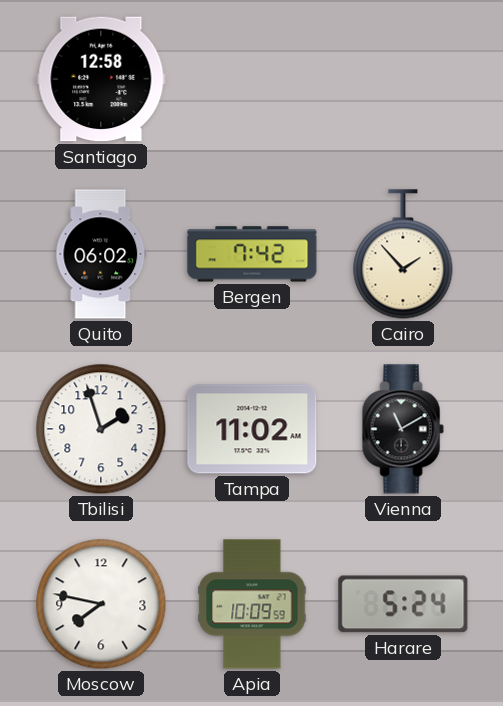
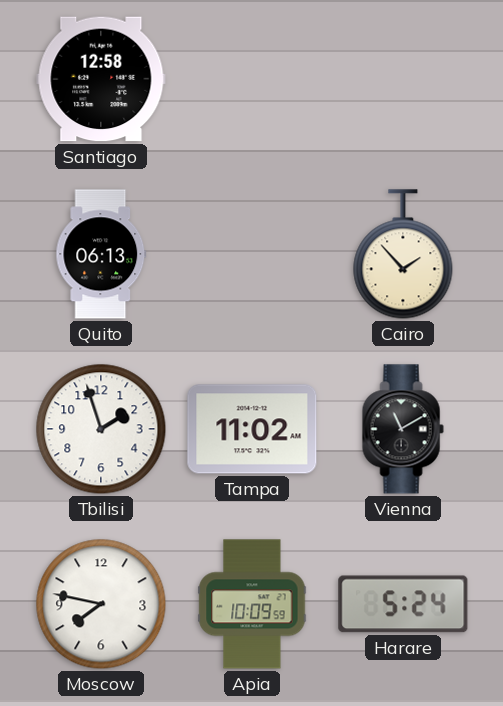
Quito: 06:02 -> 06:13 (101, 254)
Bergen: 7:42 -> none (252, 254)
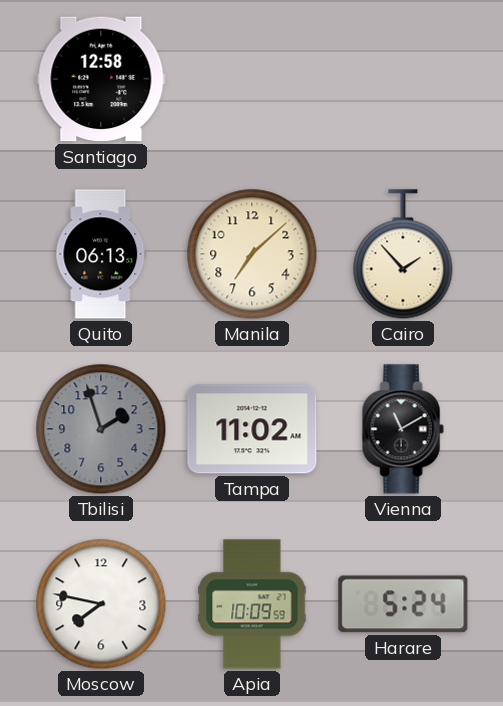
Manila: none -> 7:08 (252, 254)
Tbilisi dial: white -> grey (101, 429)
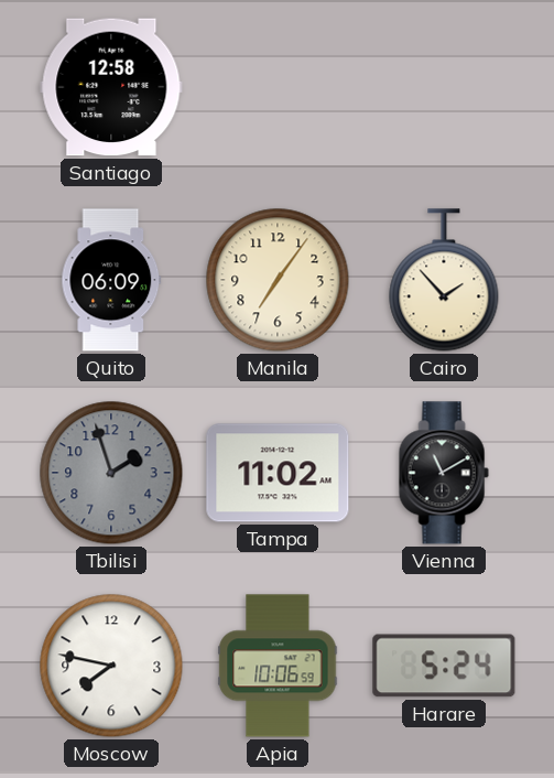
Quito: 06:13 -> 06:09 (111, 280)
Manila: 7:08 -> 7:06 (278, 280)
Apia: 10:09 -> 10:06 (278, 666)
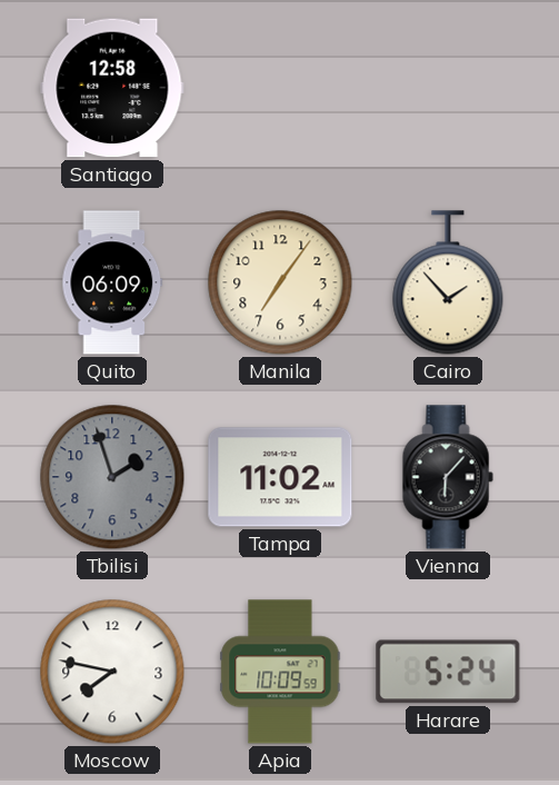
Vienna: 11:10 -> 6:07 (448, 477)
Apia: 10:06 -> 10:09 (280, 672)
